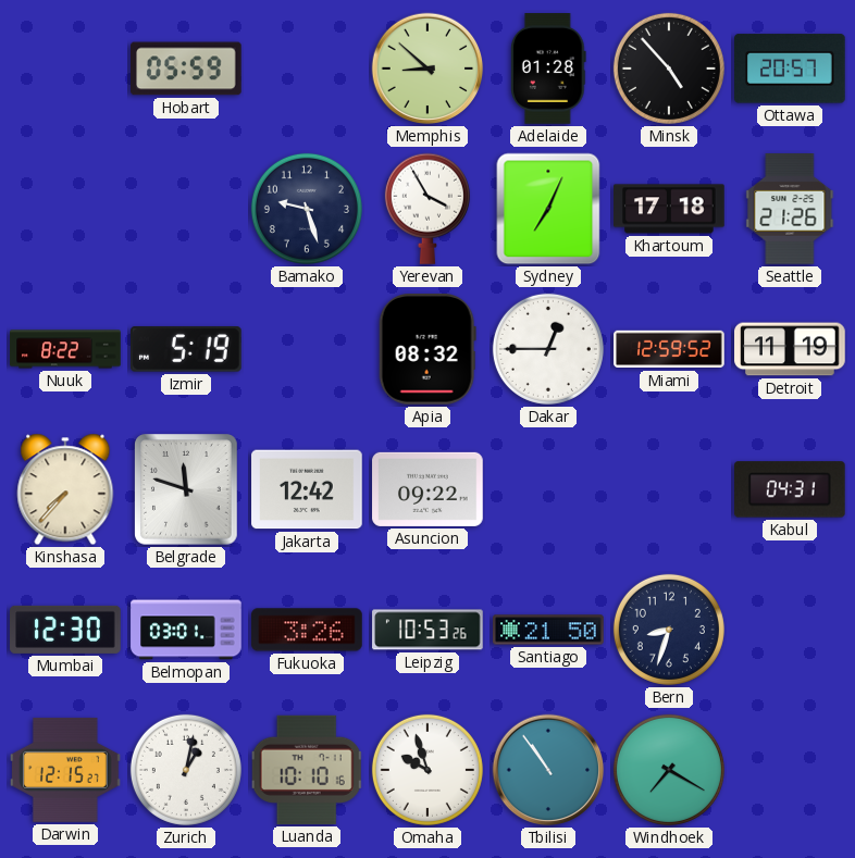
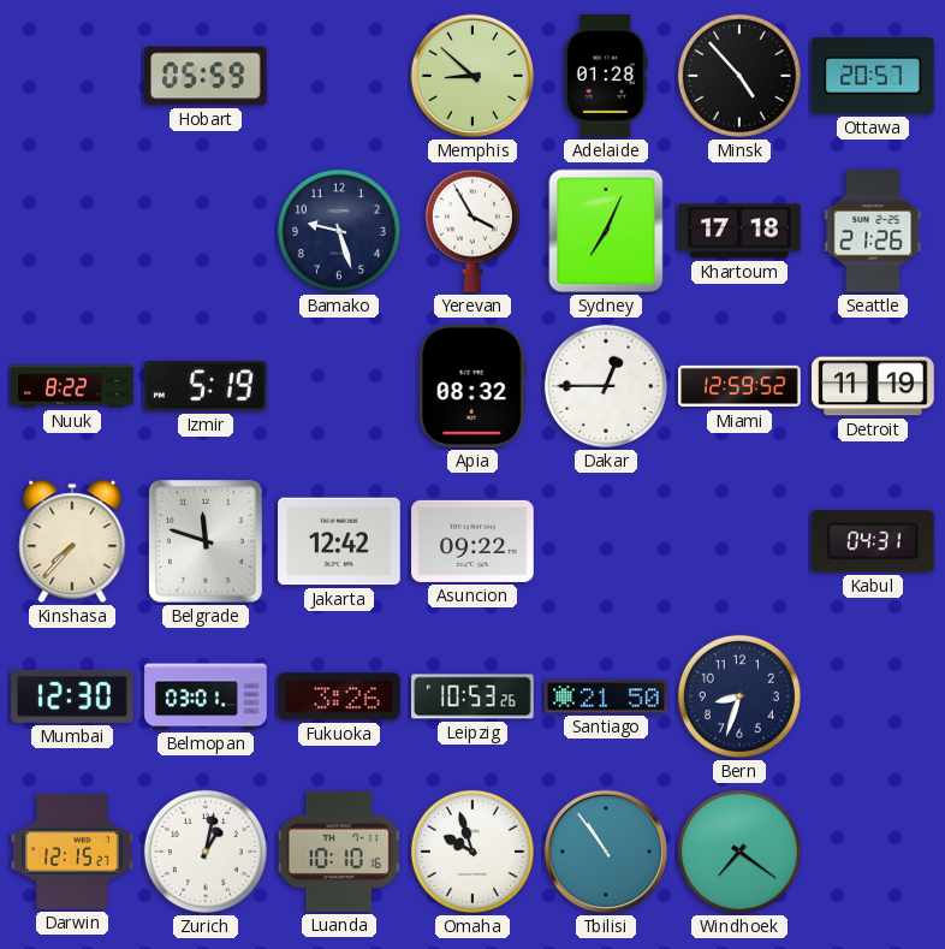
Windhoek: 7:20 -> 7:21 (739, 852)
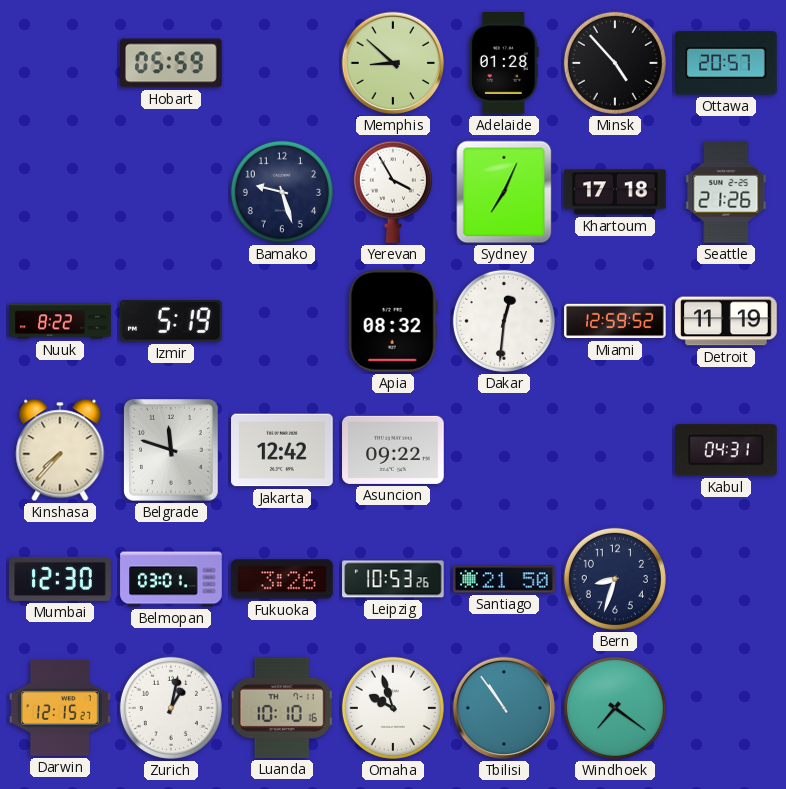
Dakar: 12:45 -> 12:31 (504, 321)
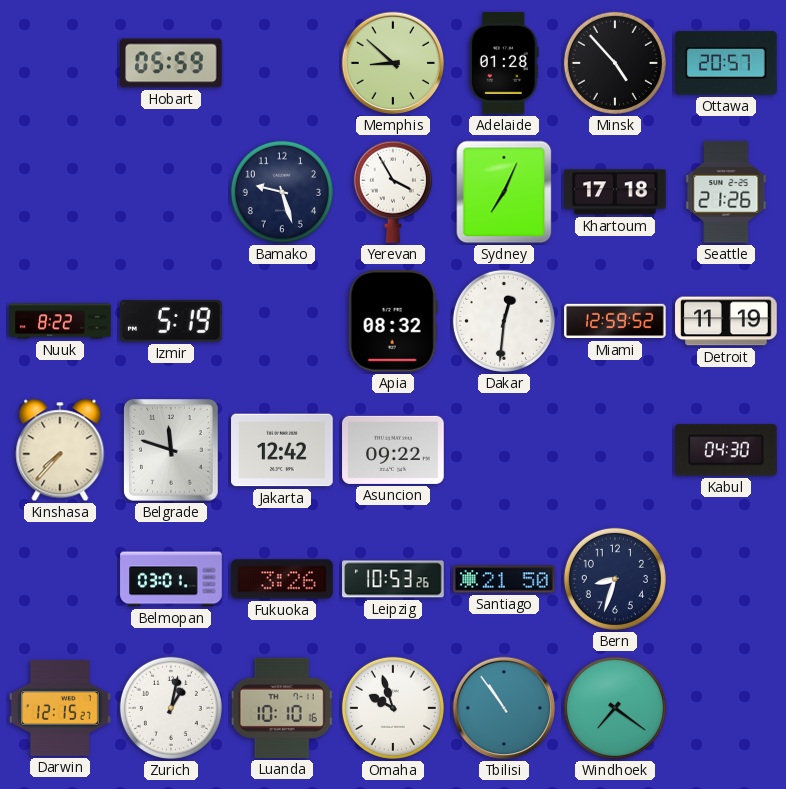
Kabul: 04:31 -> 04:30 (727, 450)
Mumbai: 12:30 -> none (60, 579)
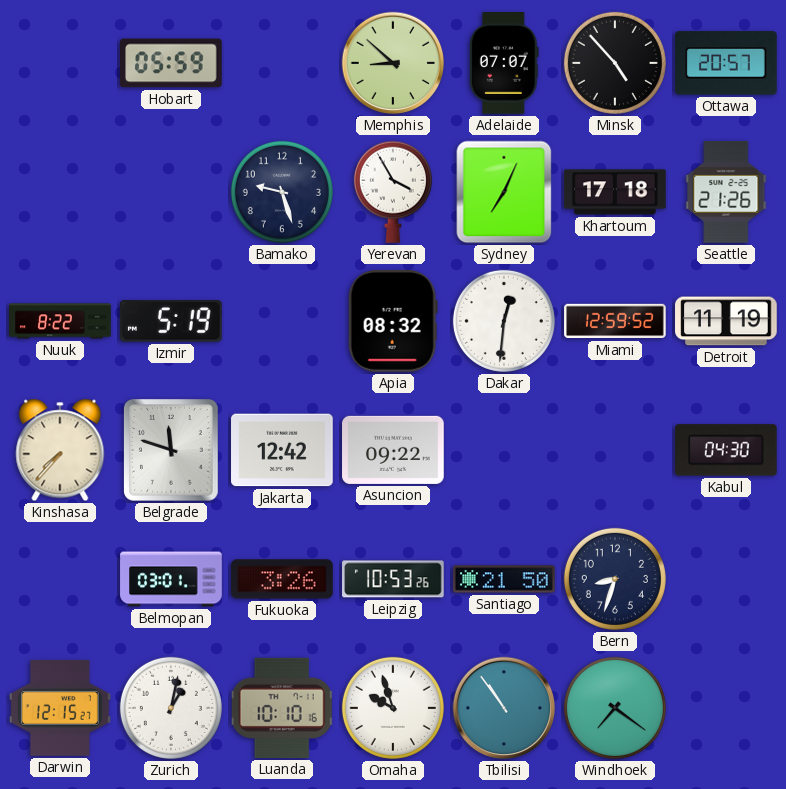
Adelaide: 01:28 -> 07:07 (505, 63)
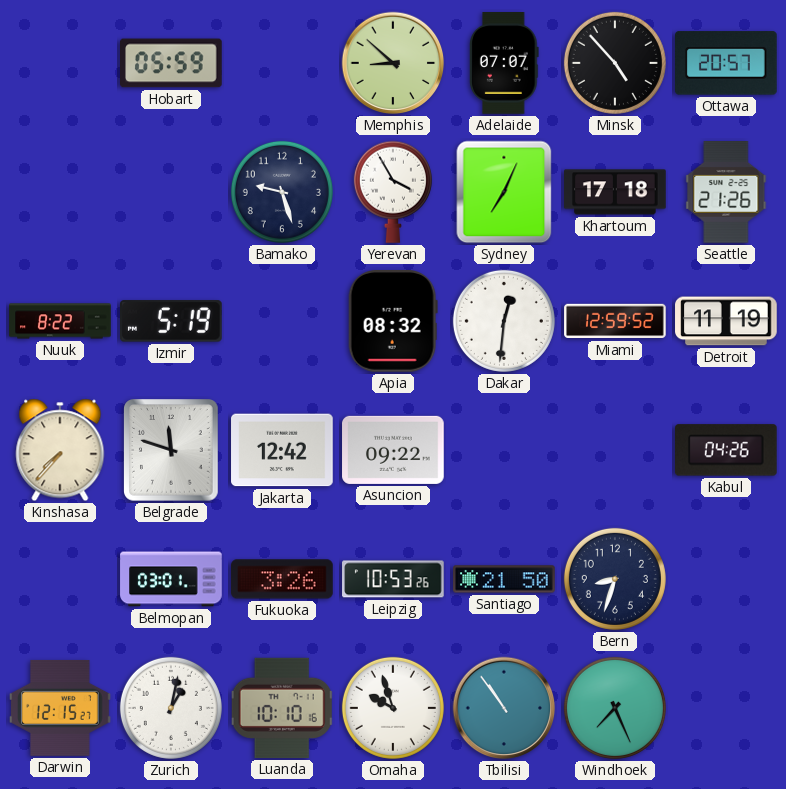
Kabul: 04:30 -> 04:26 (727, 450)
Windhoek: 7:21 -> 7:26 (615, 708)
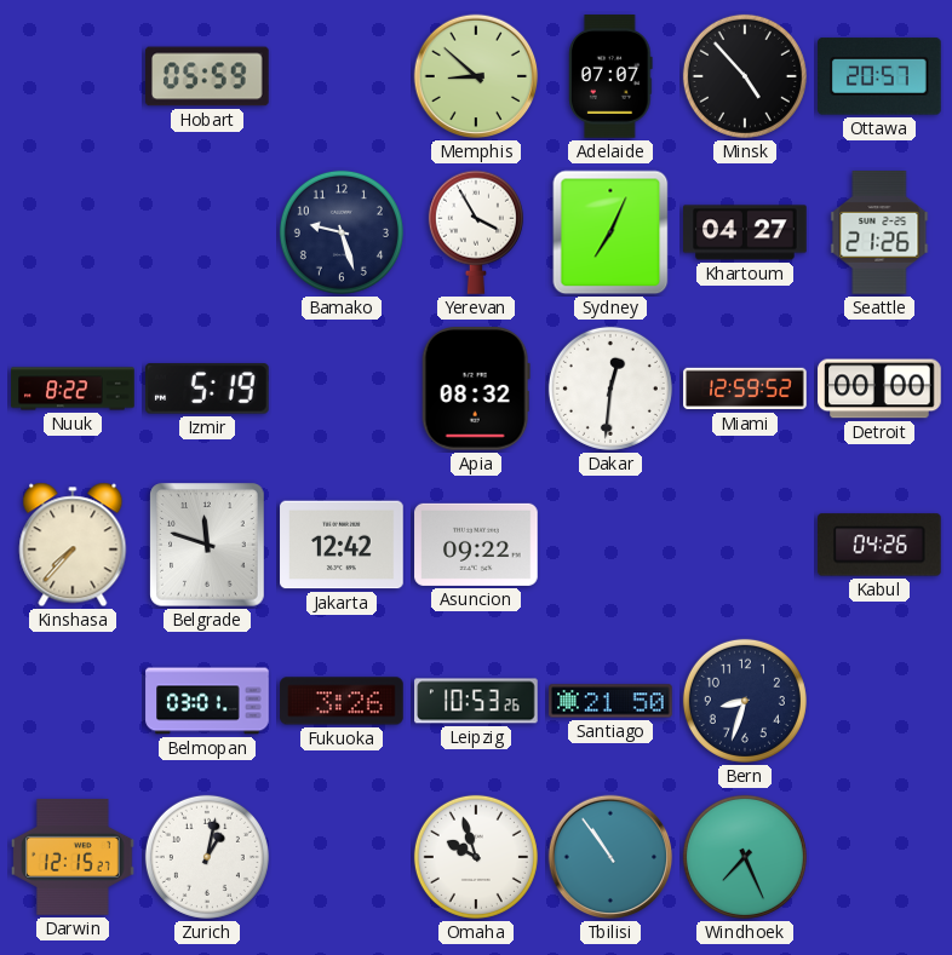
Khartoum: 17:18 -> 04:27 (745, 232)
Detroit: 11:19 -> 00:00 (879, 389)
Luanda: 10:10 -> none (282, 708)
